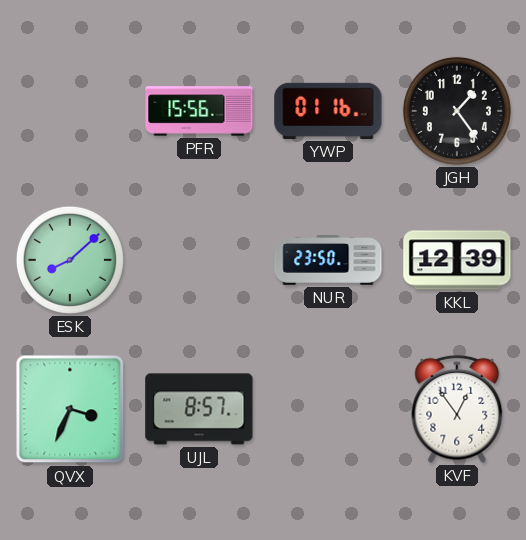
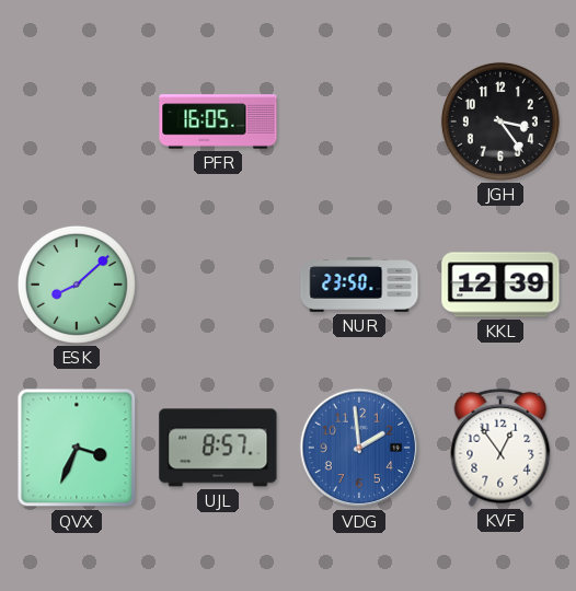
PFR: 15:56 -> 16:05 (218, 121)
YWP: 01:16 -> none (328, 111)
JGH: 1:24 -> 3:24 (500, 121)
VDG: none -> 1:59 (359, 448)
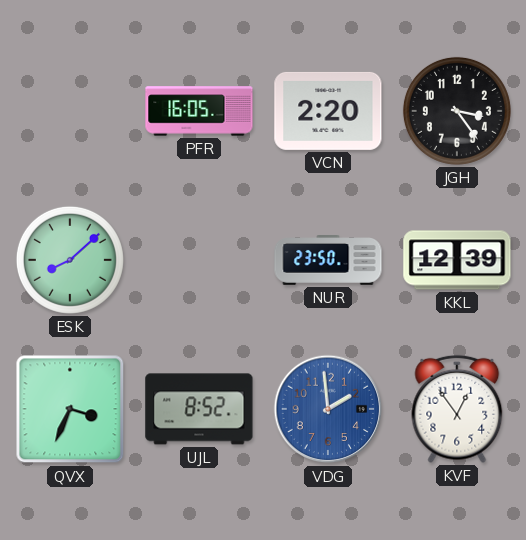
VCN: none -> 2:20 (328, 111)
UJL: 8:57 -> 8:52 (199, 409)
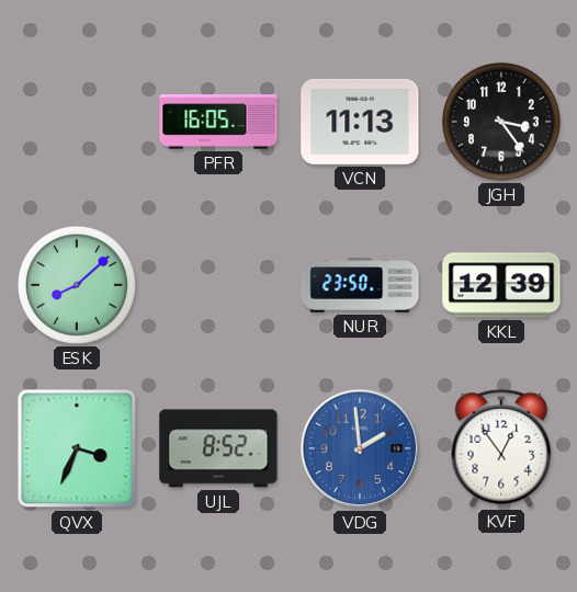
VCN: 2:20 -> 11:13 (360, 122)
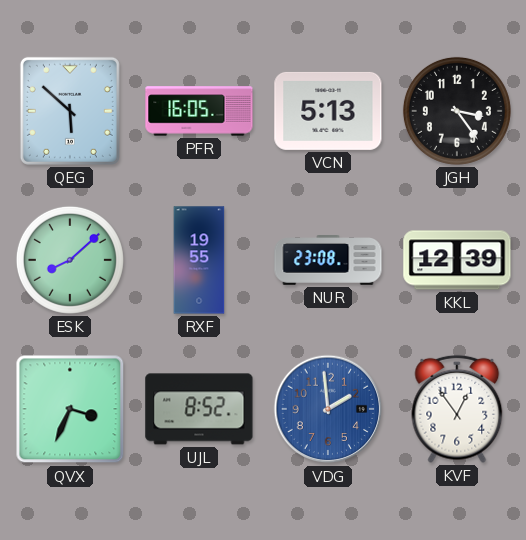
QEG: none -> 5:52 (70, 111)
VCN: 11:13 -> 5:13 (328, 111)
RXF: none -> 19:55 (199, 260)
NUR: 23:50 -> 23:08 (328, 261)
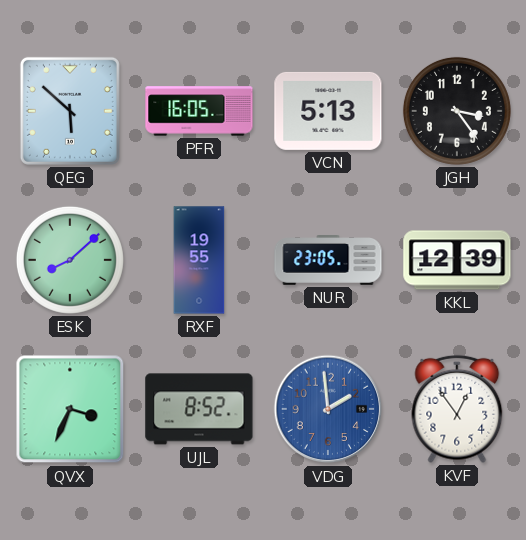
NUR: 23:08 -> 23:05 (328, 261)
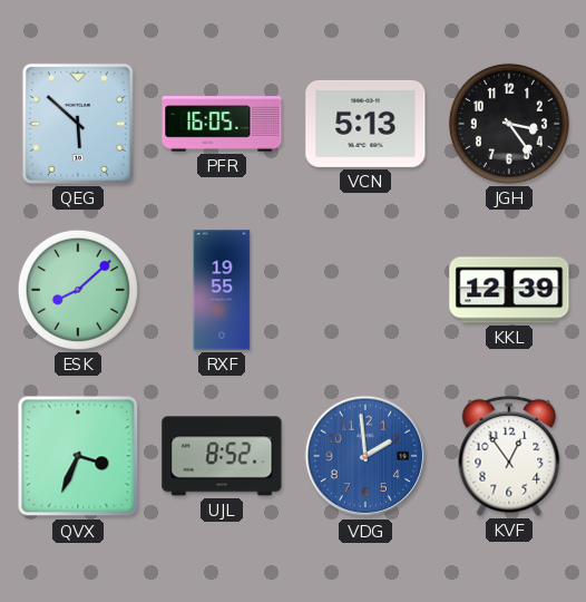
NUR: 23:05 -> none (328, 261)
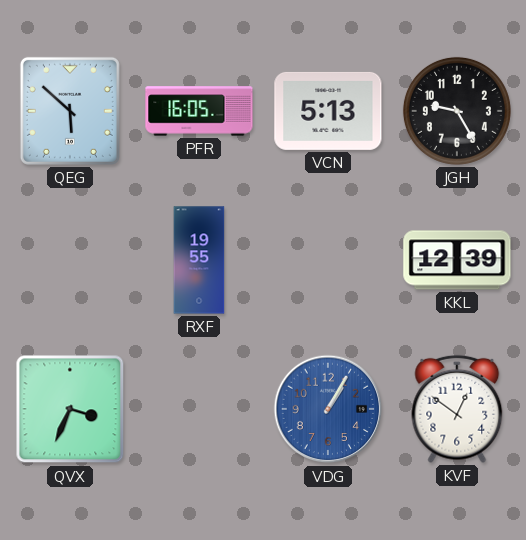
JGH: 3:24 -> 9:25 (457, 111)
ESK: 8:08 -> none (78, 290)
UJL: 8:52 -> none (222, 456)
VDG: 1:59 -> 1:05 (328, 409)
KVF: 12:54 -> 12:51 (457, 409)
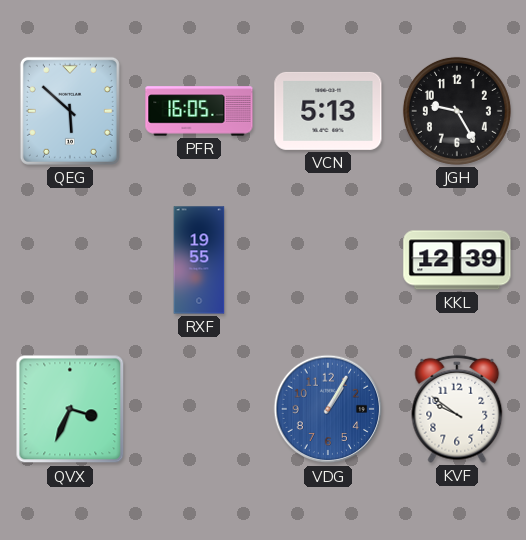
KVF: 12:51 -> 9:51 (457, 409)
